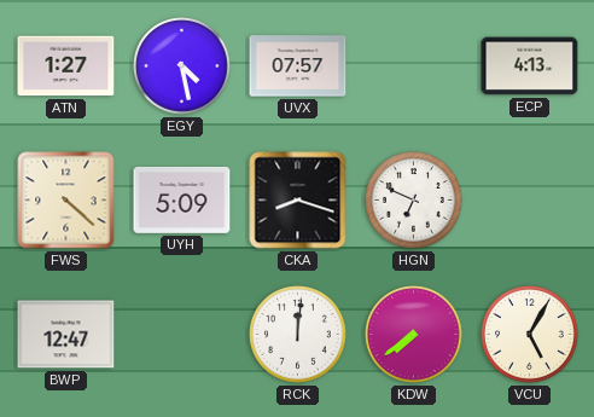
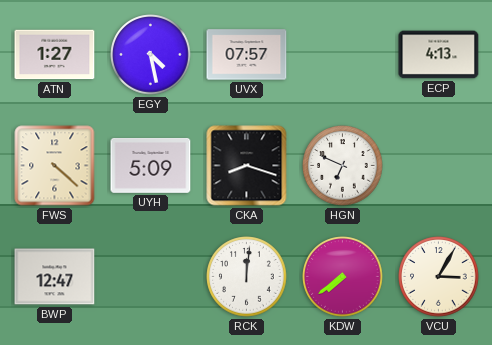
VCU: 5:05 -> 3:05 (439, 277)
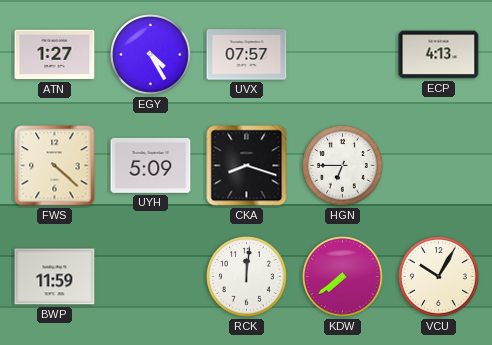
EGY: 4:28 -> 4:25 (151, 55)
HGN: 6:49 -> 6:45 (343, 166)
BWP: 12:47 -> 11:59 (55, 277)
VCU: 3:05 -> 10:05 (439, 277)
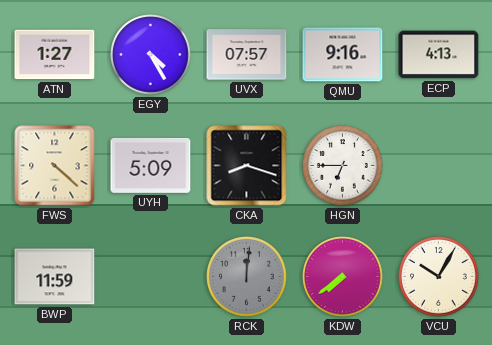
QMU: none -> 9:16 (343, 55)
RCK dial: white -> grey (247, 277)
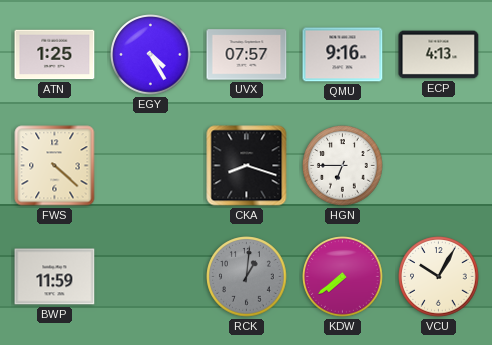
ATN: 1:27 -> 1:25 (55, 55)
UYH: 5:09 -> none (151, 165)
RCK: 12:01 -> 1:01 (247, 277)
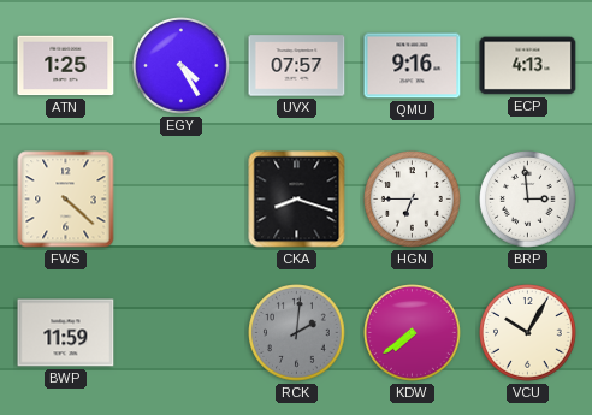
BRP: none -> 2:59 (528, 200)
RCK: 1:01 -> 2:01 (297, 333)
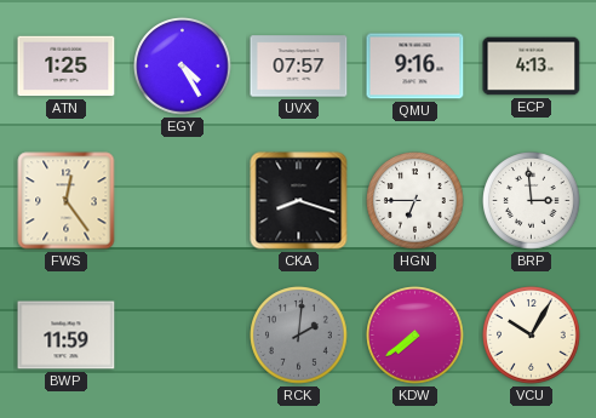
FWS: 4:22 -> 12:24 (67, 201)
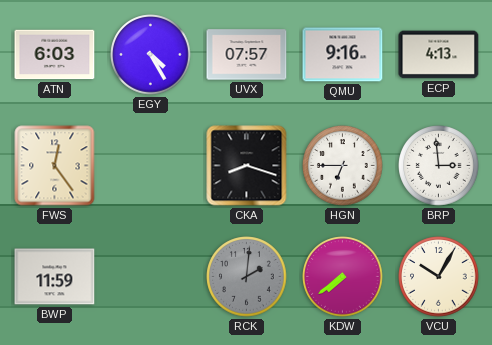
ATN: 1:25 -> 6:03 (55, 55)
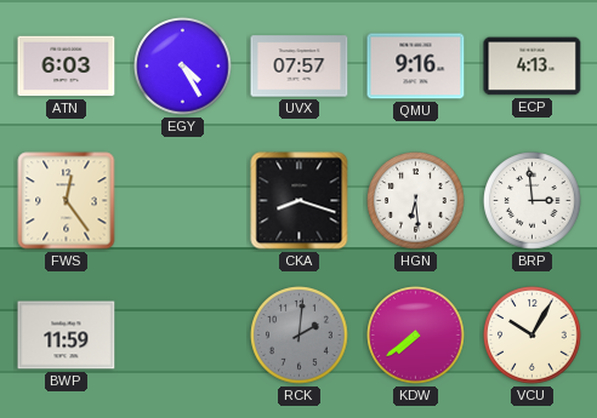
HGN: 6:45 -> 6:29 (416, 201)
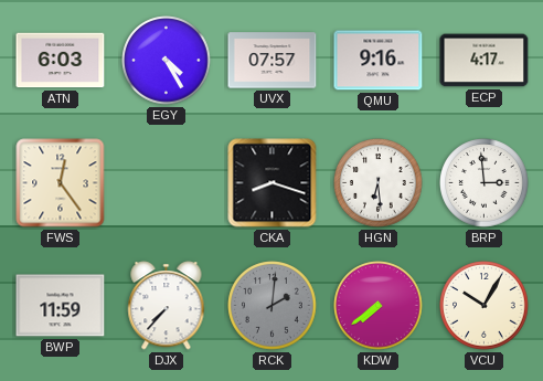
ECP: 4:13 -> 4:17 (485, 61)
DJX: none -> 7:37 (167, 306)
